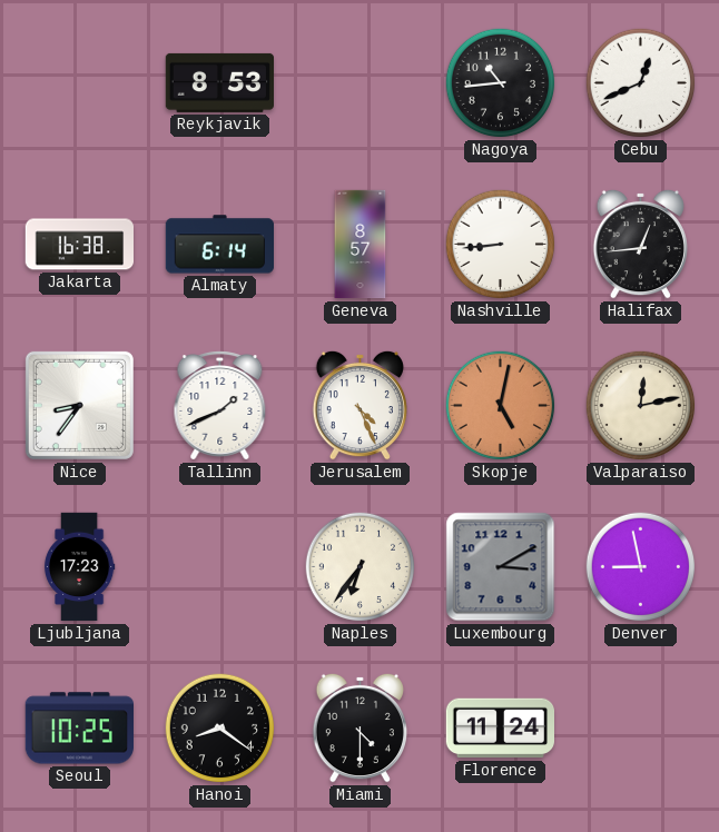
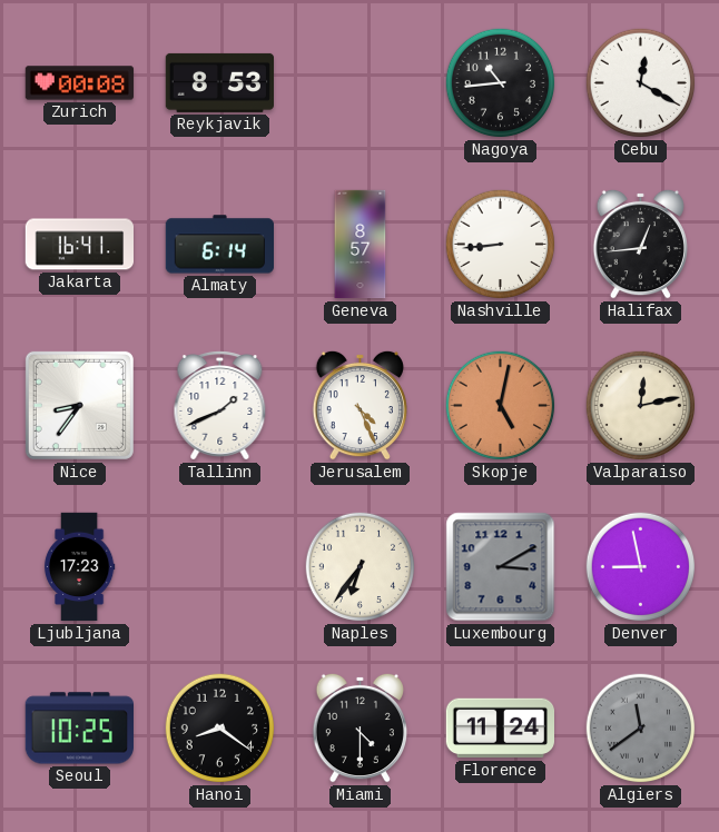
Zurich: none -> 00:08 (80, 83)
Cebu: 12:41 -> 12:20 (641, 83)
Jakarta: 16:38 -> 16:41 (79, 245)
Algiers: none -> 11:39 (641, 729)
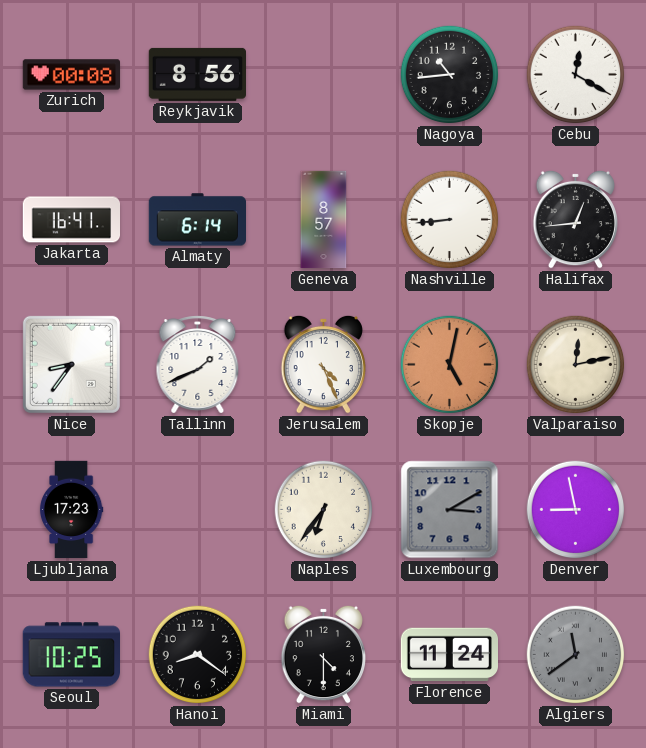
Reykjavik: 8:53 -> 8:56 (197, 74)
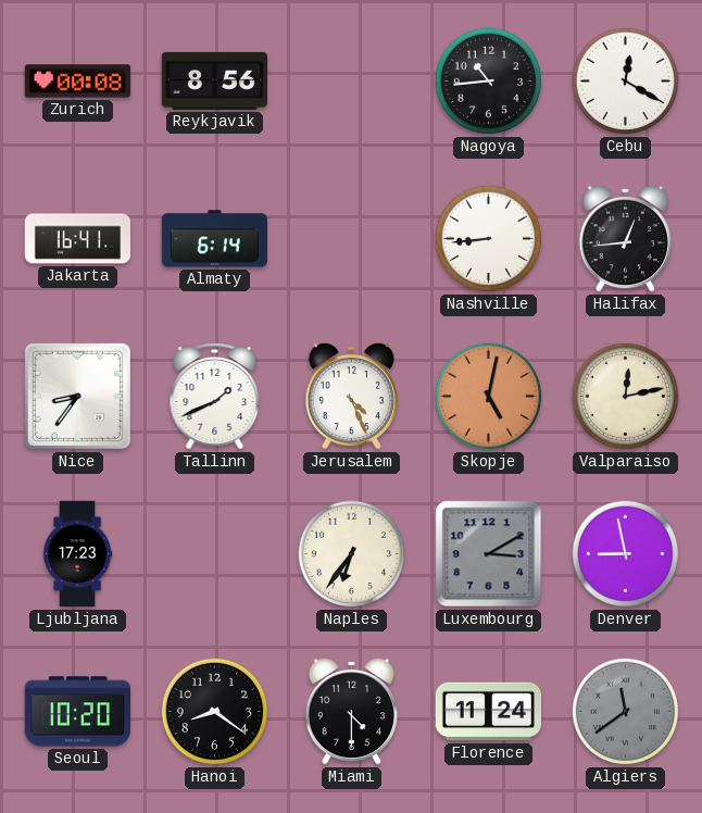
Geneva: 8:57 -> none (324, 220)
Seoul: 10:25 -> 10:20 (77, 712)
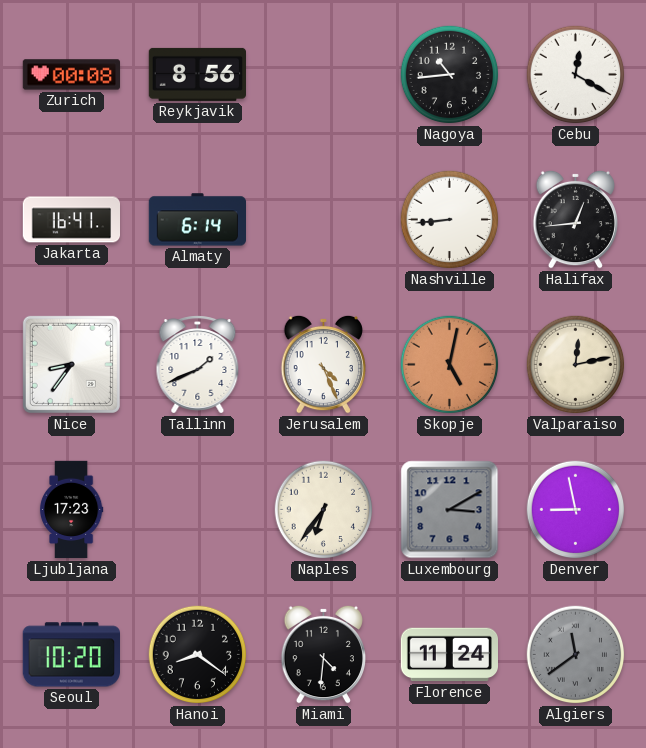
Miami: 4:30 -> 4:31 (323, 654)
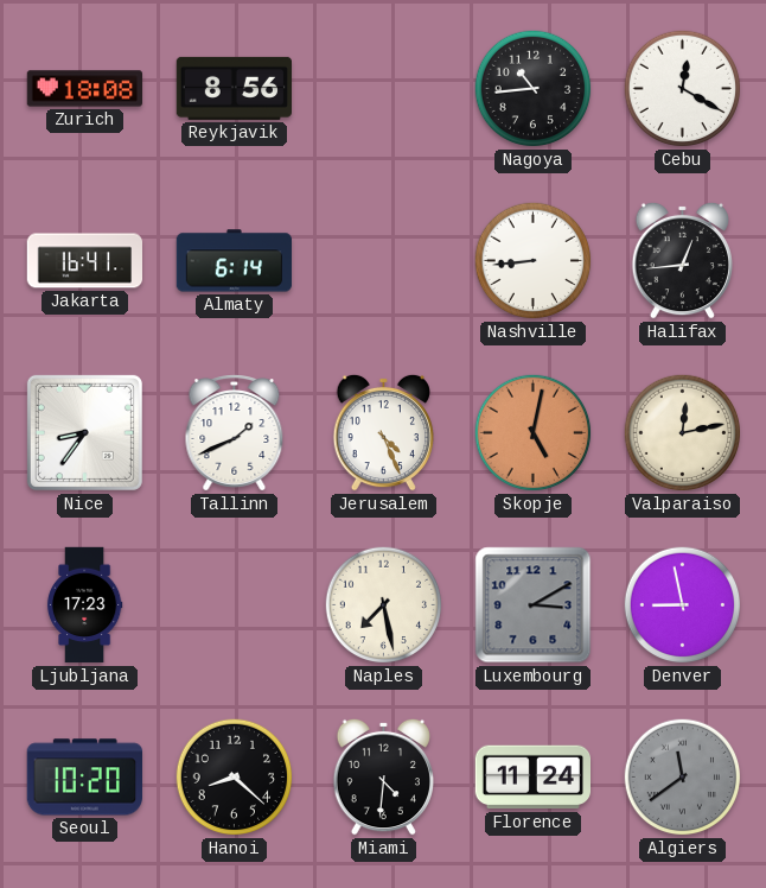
Zurich: 00:08 -> 18:08 (85, 89)
Naples: 6:36 -> 7:28 (384, 605)
Hanoi: 8:21 -> 8:22 (235, 778)
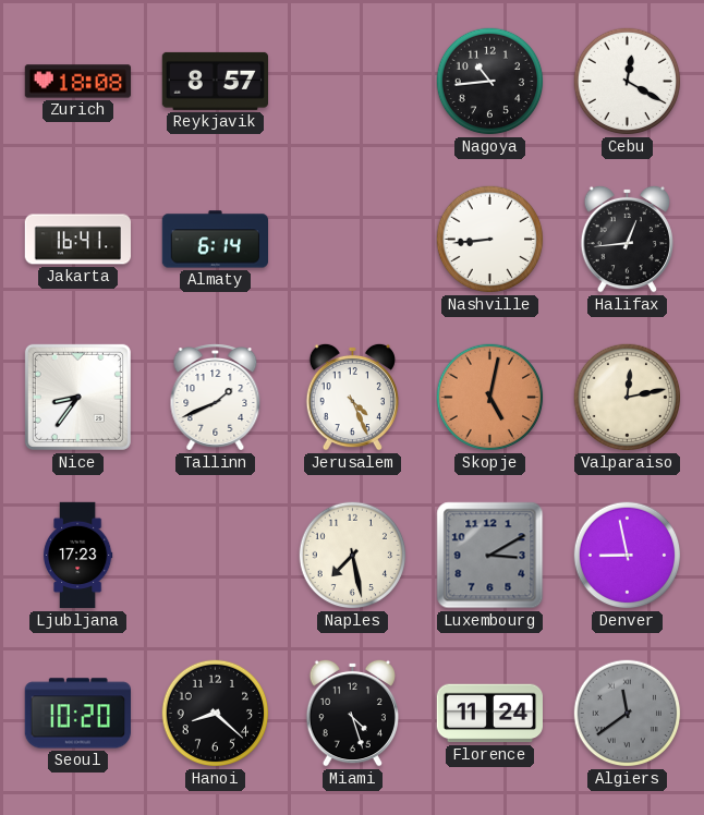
Reykjavik: 8:56 -> 8:57 (215, 81)
Miami: 4:31 -> 4:27 (352, 713)
